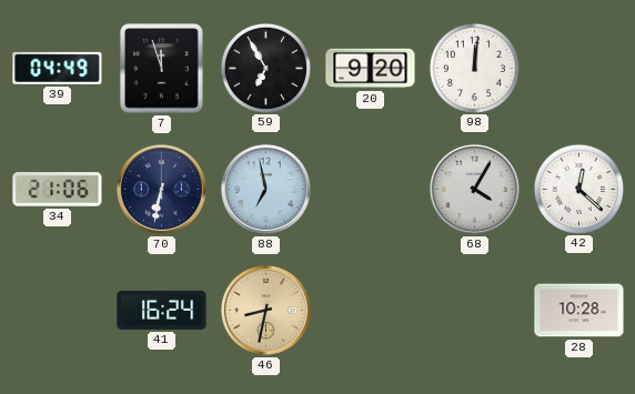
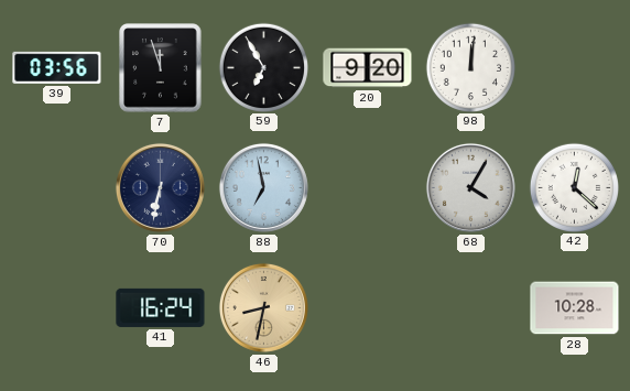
39: 04:49 -> 03:56 (57, 67)
34: 21:06 -> none (58, 190)
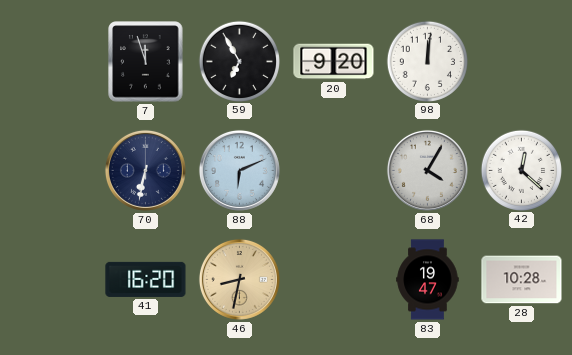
39: 03:56 -> none (57, 67)
88: 6:58 -> 6:11 (239, 170)
41: 16:24 -> 16:20 (146, 279)
83: none -> 19:47 (428, 280)
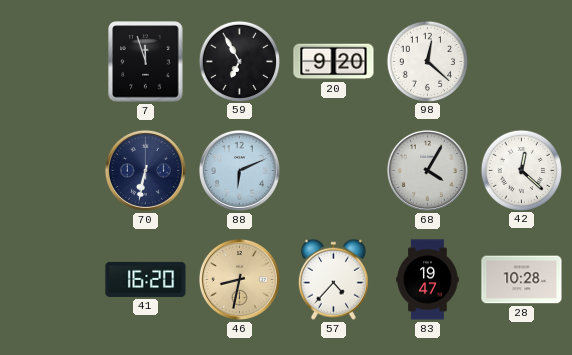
98: 12:01 -> 12:22 (427, 61)
57: none -> 4:37 (333, 279)
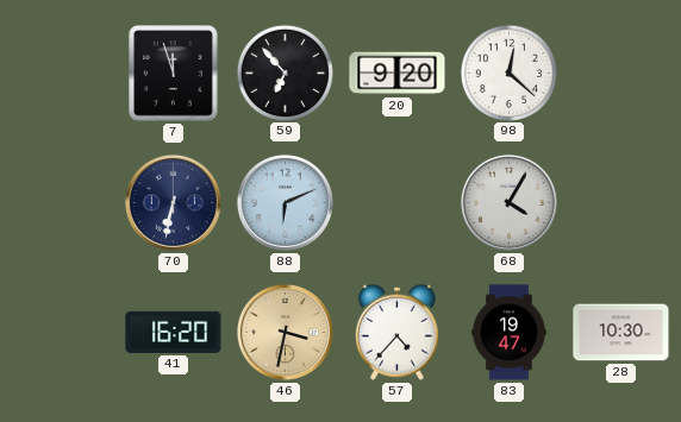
59: 6:55 -> 6:53 (285, 73)
42: 12:22 -> none (521, 170)
46: 8:32 -> 3:32 (285, 332)
28: 10:28 -> 10:30 (621, 333)
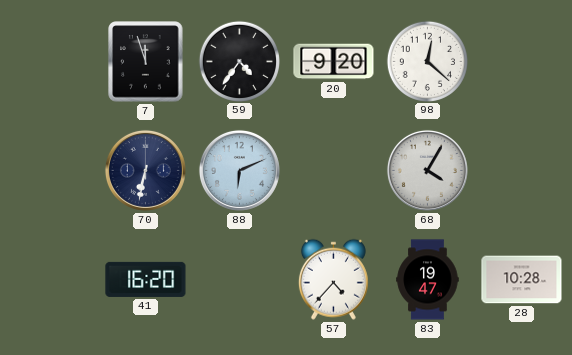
59: 6:53 -> 4:36 (239, 61)
46: 3:32 -> none (285, 332)
28: 10:30 -> 10:28 (522, 280)
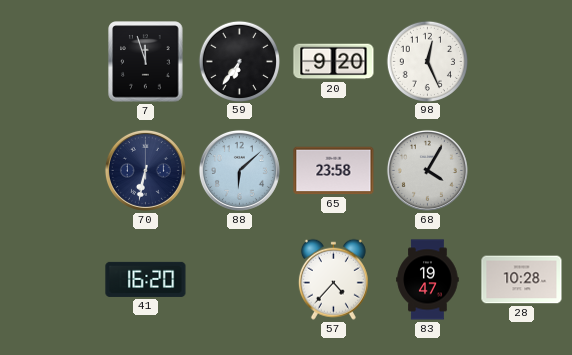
59: 4:36 -> 6:36 (239, 61)
98: 12:22 -> 12:26 (427, 61)
88: 6:11 -> 6:08 (239, 170)
65: none -> 23:58 (334, 171)
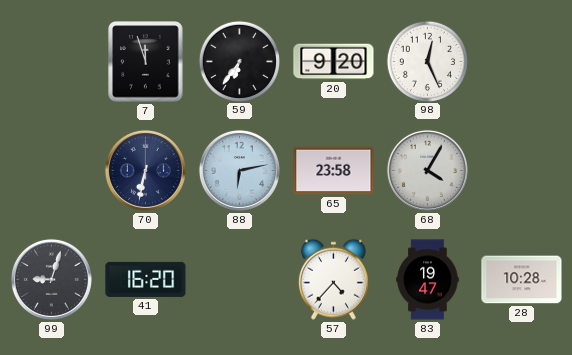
88: 6:08 -> 6:13 (239, 170)
99: none -> 9:03 (51, 279)
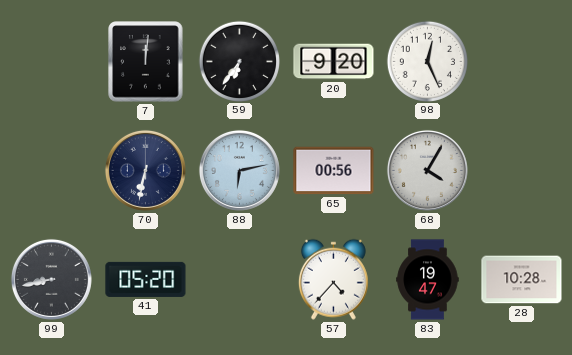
7: 11:57 -> 12:01 (146, 62)
65: 23:58 -> 00:56 (334, 171)
99: 9:03 -> 8:43 (51, 279)
41: 16:20 -> 05:20 (146, 279)
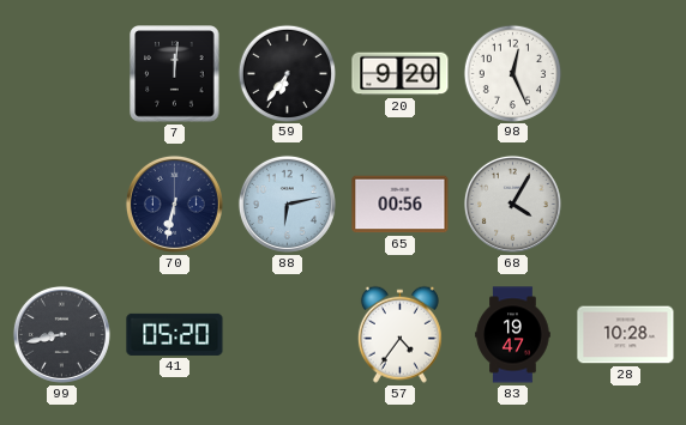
57: 4:37 -> 4:36 (399, 334)
